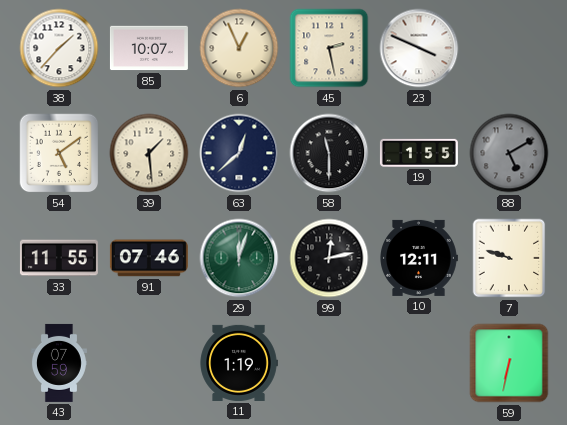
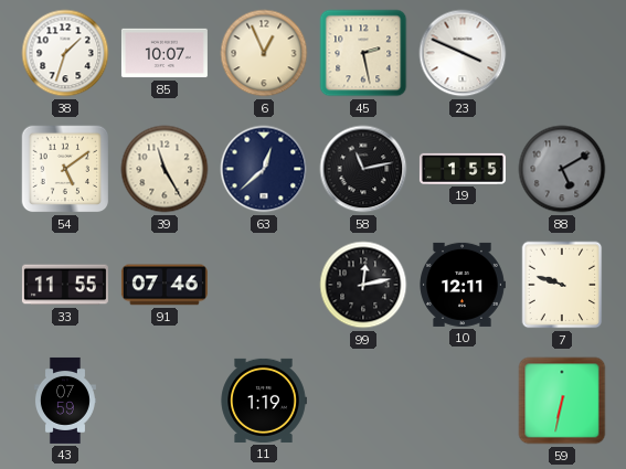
38: 1:37 -> 1:33 (65, 53)
39: 1:29 -> 11:25 (165, 169)
58: 11:30 -> 11:13 (363, 169)
29: 12:03 -> none (239, 258)
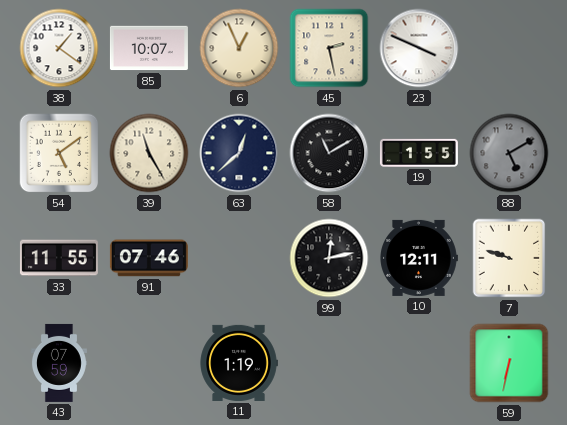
38: 1:33 -> 1:21 (59, 48)
58: 11:13 -> 11:10 (329, 153)
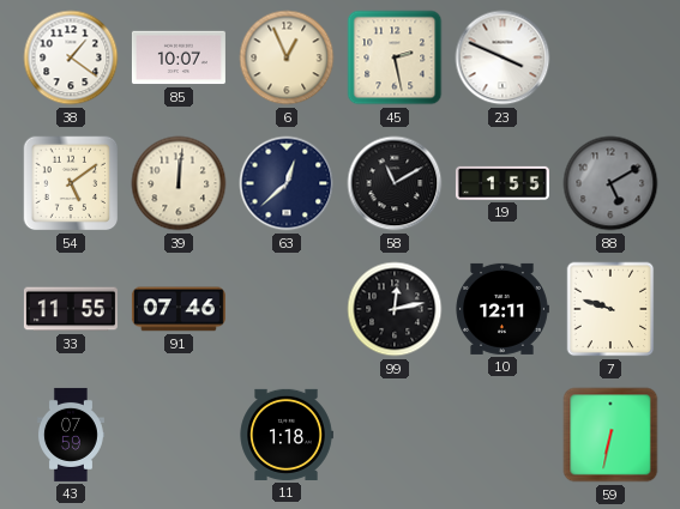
39: 11:25 -> 12:01 (179, 183)
11: 1:19 -> 1:18 (287, 435)
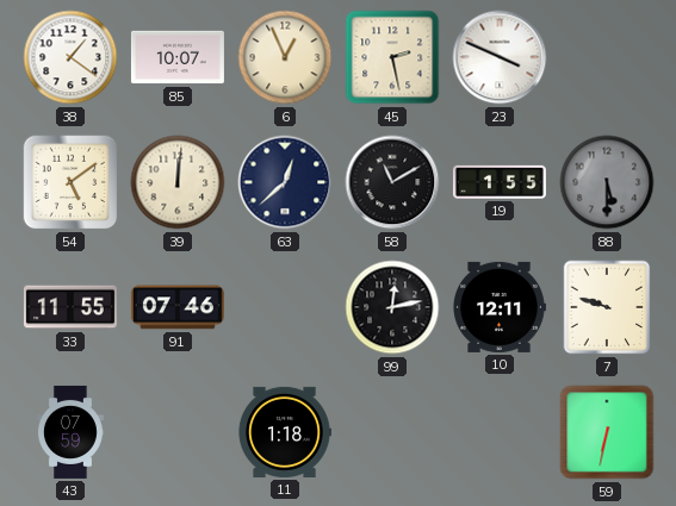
88: 5:10 -> 5:30 (607, 182)
